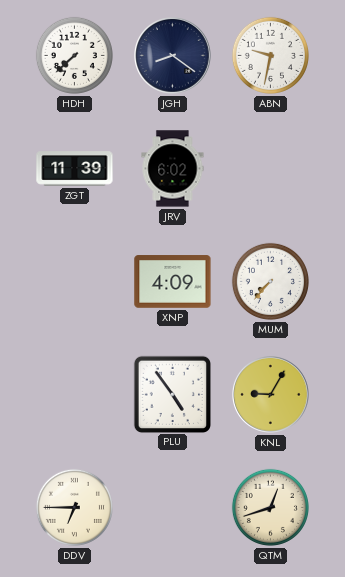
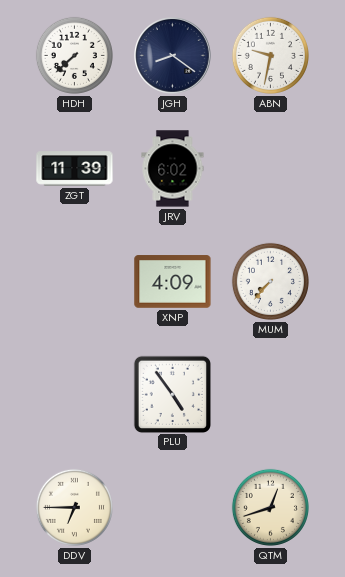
KNL: 9:05 -> none (271, 395)
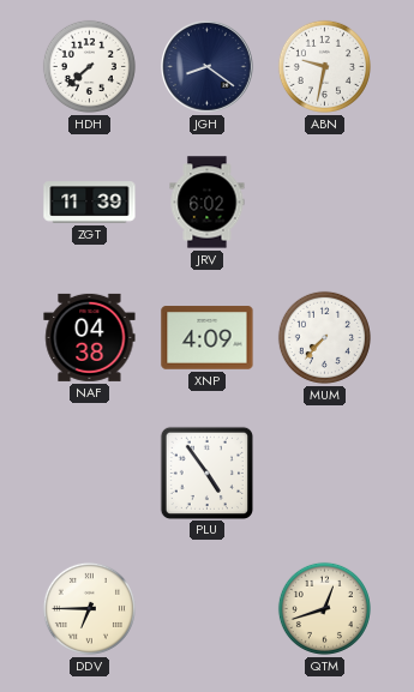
NAF: none -> 04:38 (90, 337)
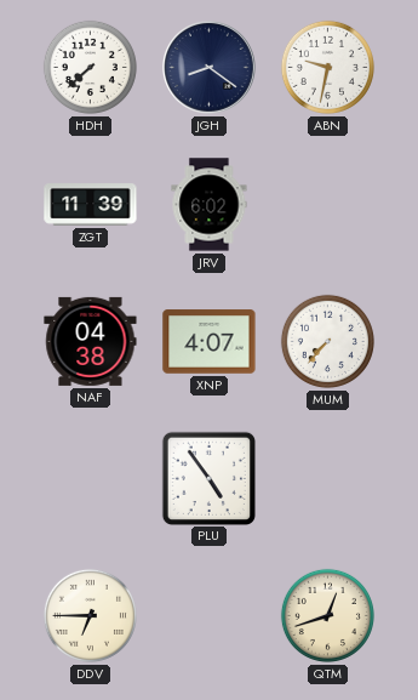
XNP: 4:09 -> 4:07 (210, 342)
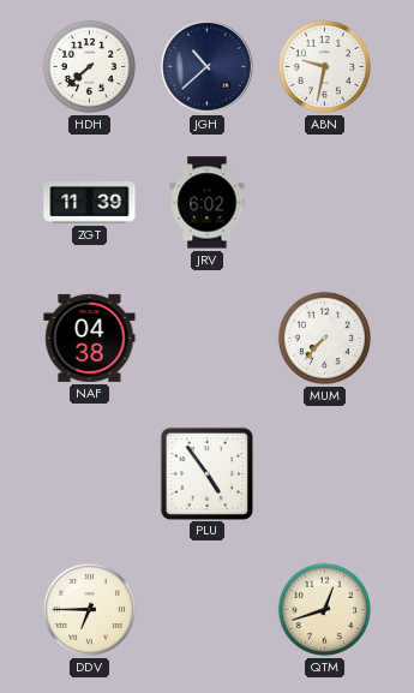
JGH: 8:21 -> 10:38 (208, 67)
XNP: 4:07 -> none (210, 342)
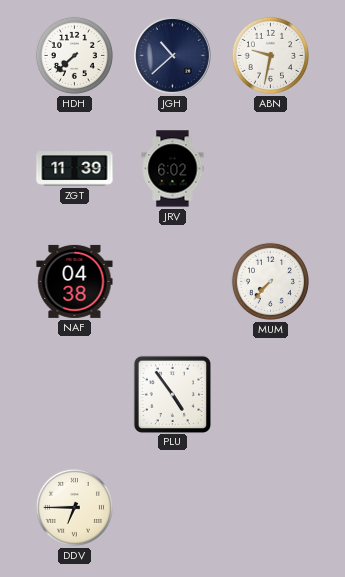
QTM: 12:42 -> none (324, 609)
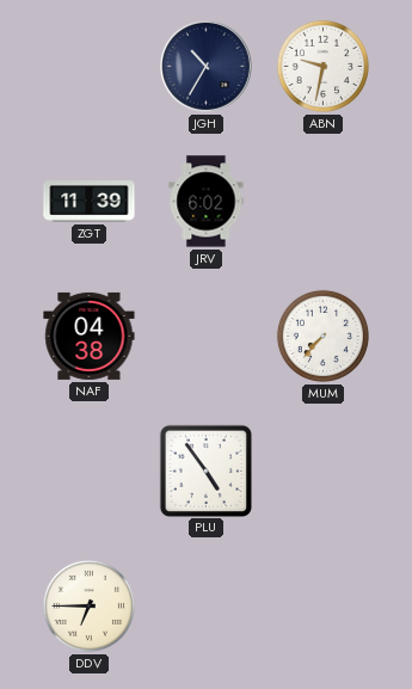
HDH: 7:38 -> none (74, 55)
JGH: 10:38 -> 10:35 (207, 67)
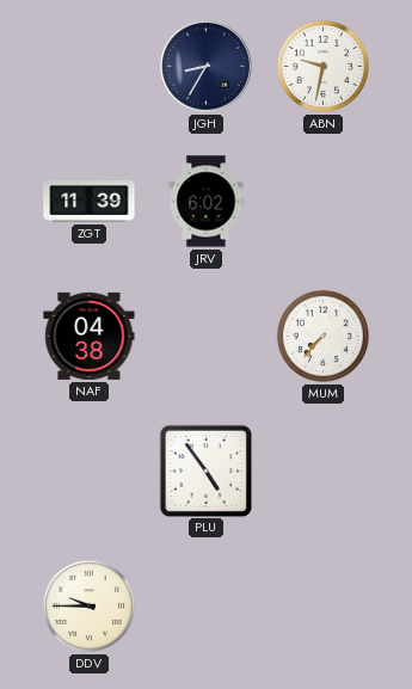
JGH: 10:35 -> 8:35 (207, 67)
DDV: 6:45 -> 9:45 (88, 605)
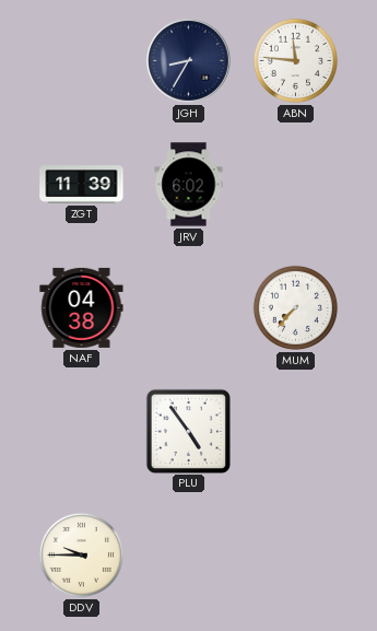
ABN: 9:32 -> 11:46 (295, 60)
